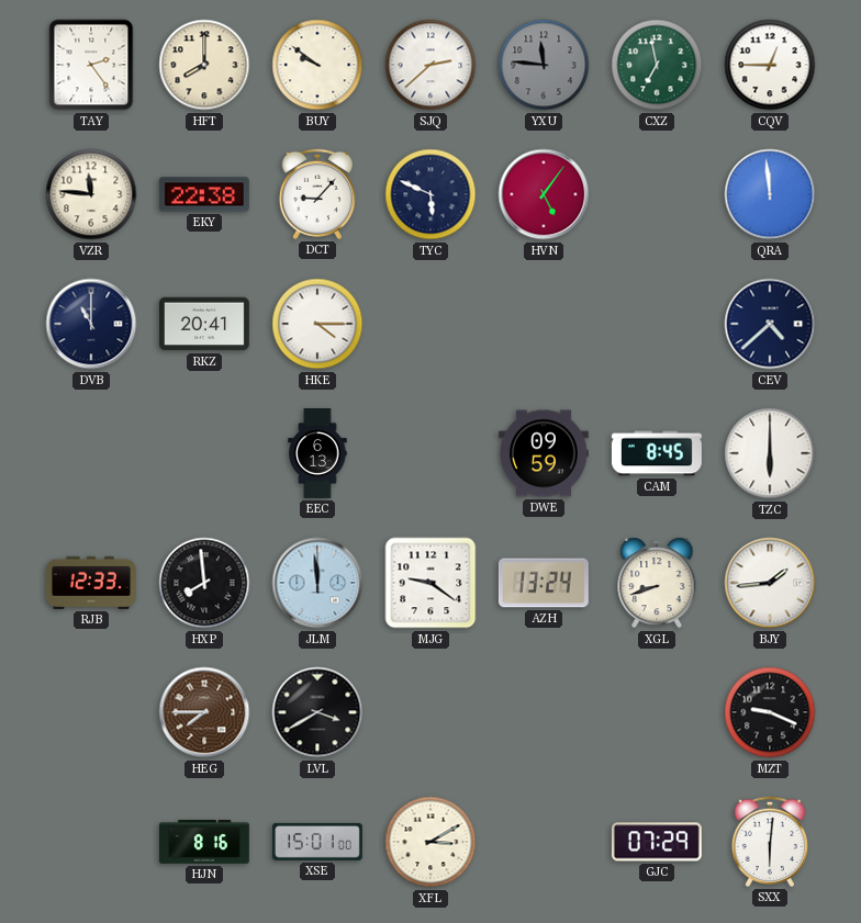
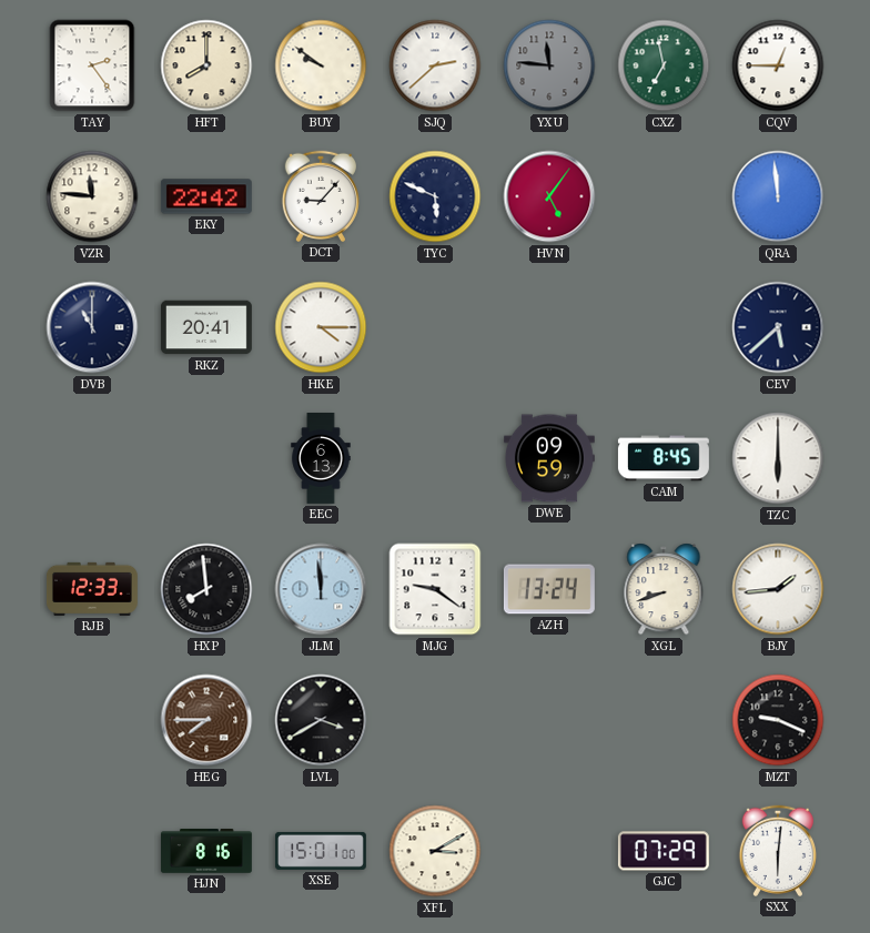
EKY: 22:38 -> 22:42 (206, 196)
CEV: 4:38 -> 5:38 (778, 327)
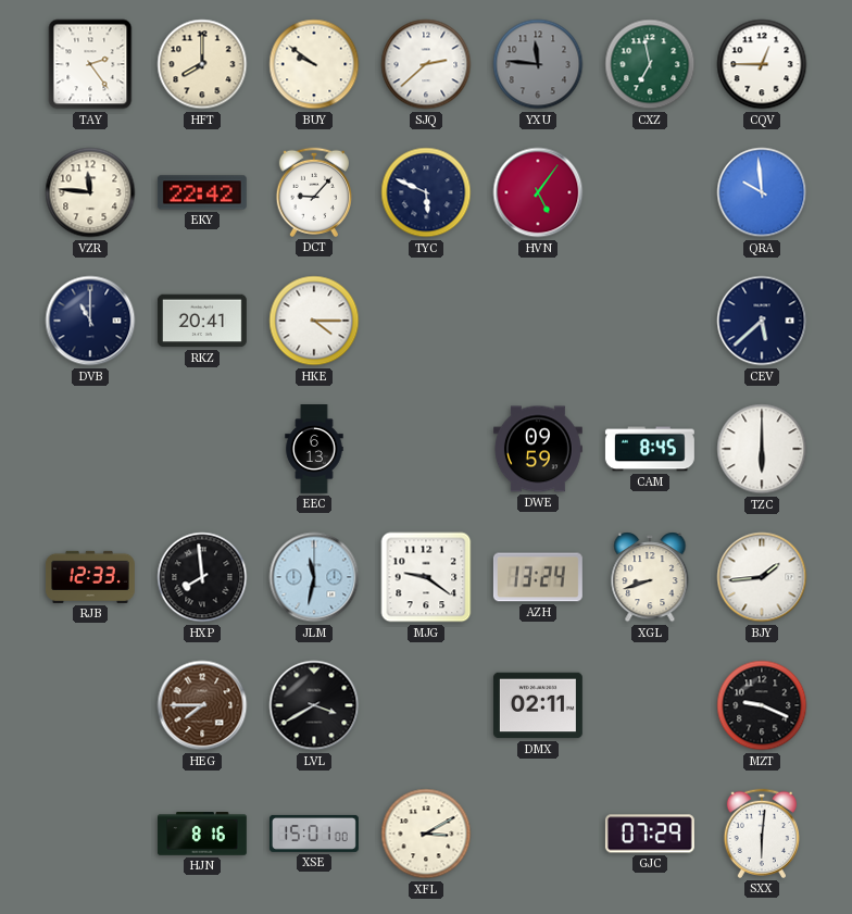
QRA: 11:59 -> 9:59 (762, 192)
JLM: 11:59 -> 11:32 (314, 577)
DMX: none -> 02:11 (538, 705)
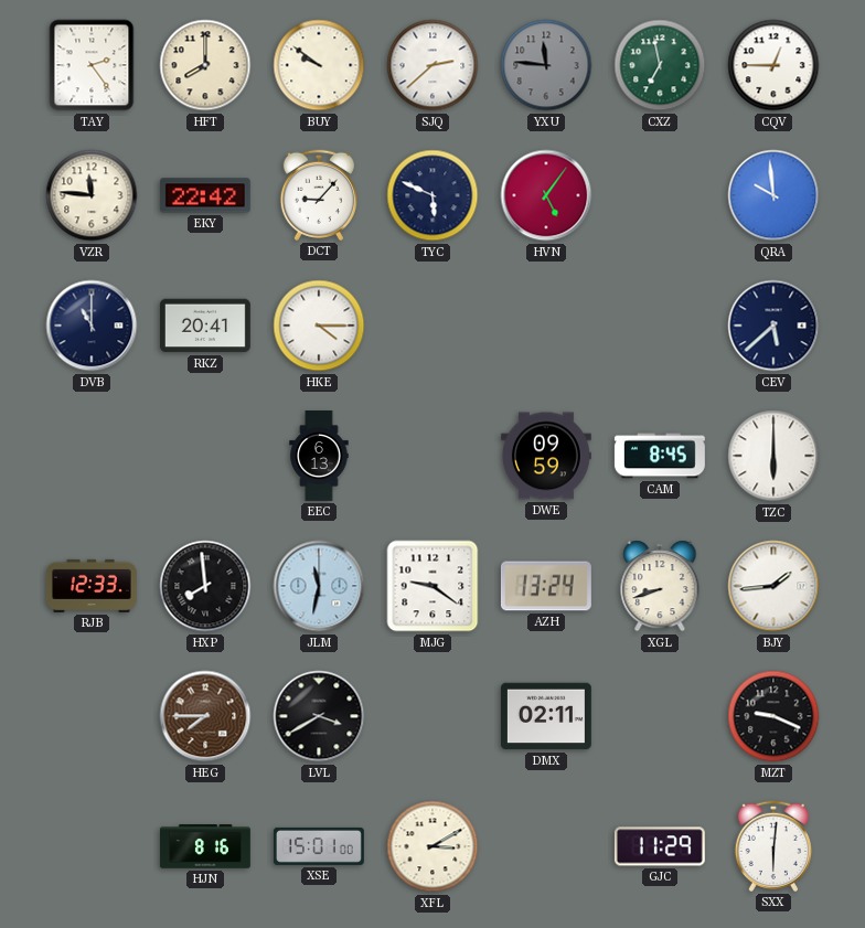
GJC: 07:29 -> 11:29 (660, 846)
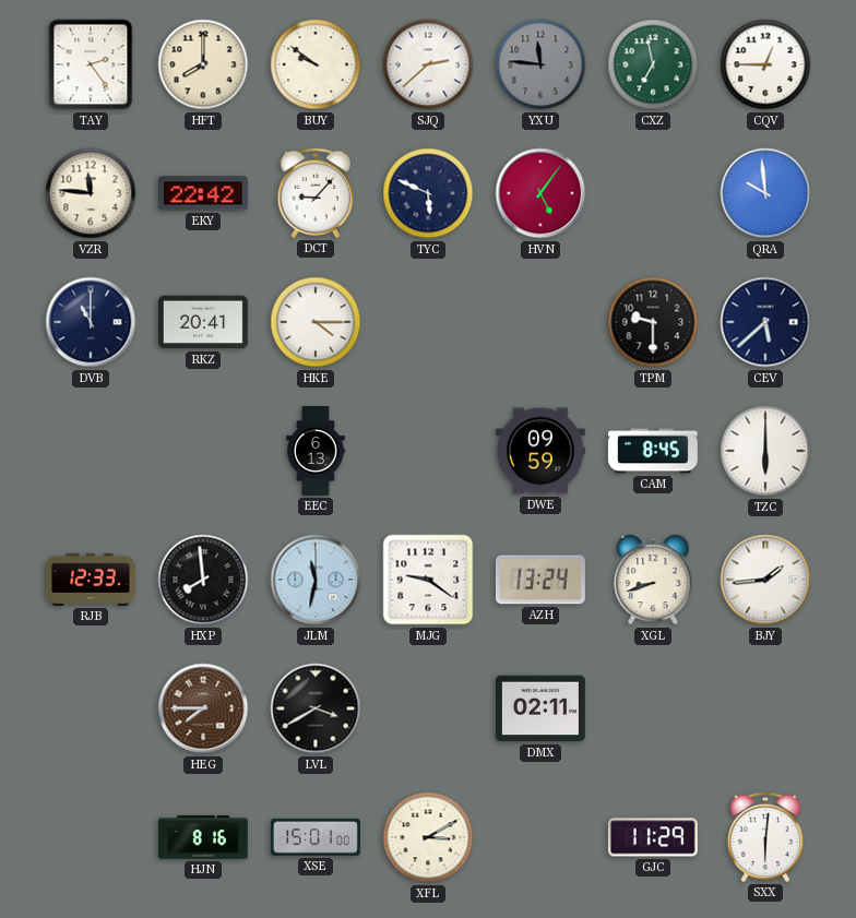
TPM: none -> 9:30 (653, 322)
MZT: 9:19 -> none (773, 716)
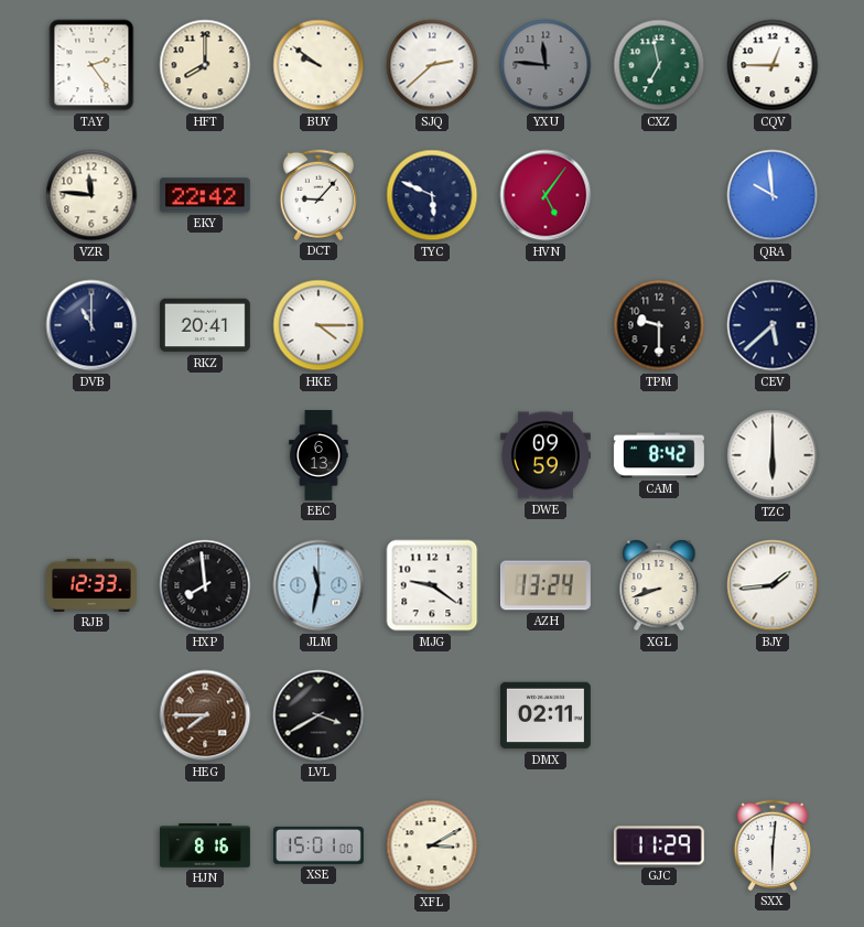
CAM: 8:45 -> 8:42 (659, 455)
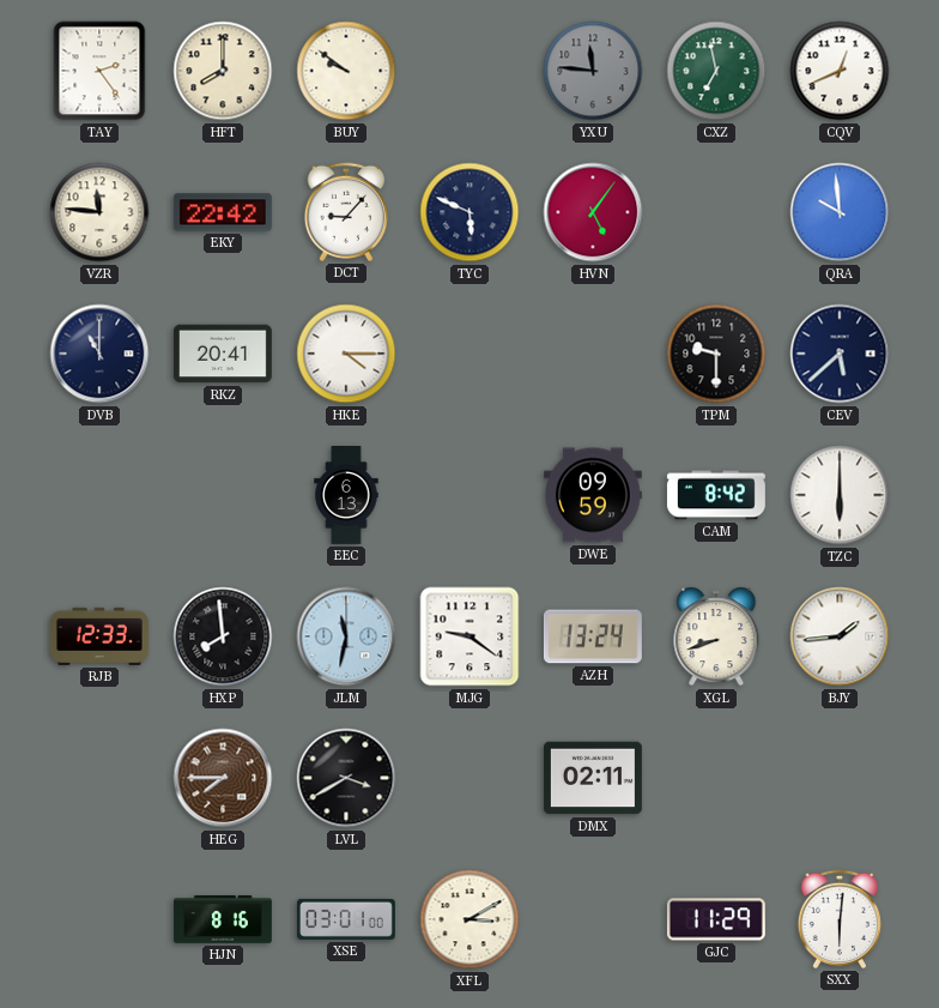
SJQ: 2:38 -> none (432, 65)
CQV: 12:45 -> 12:41 (840, 71)
XSE: 15:01 -> 03:01 (346, 919)
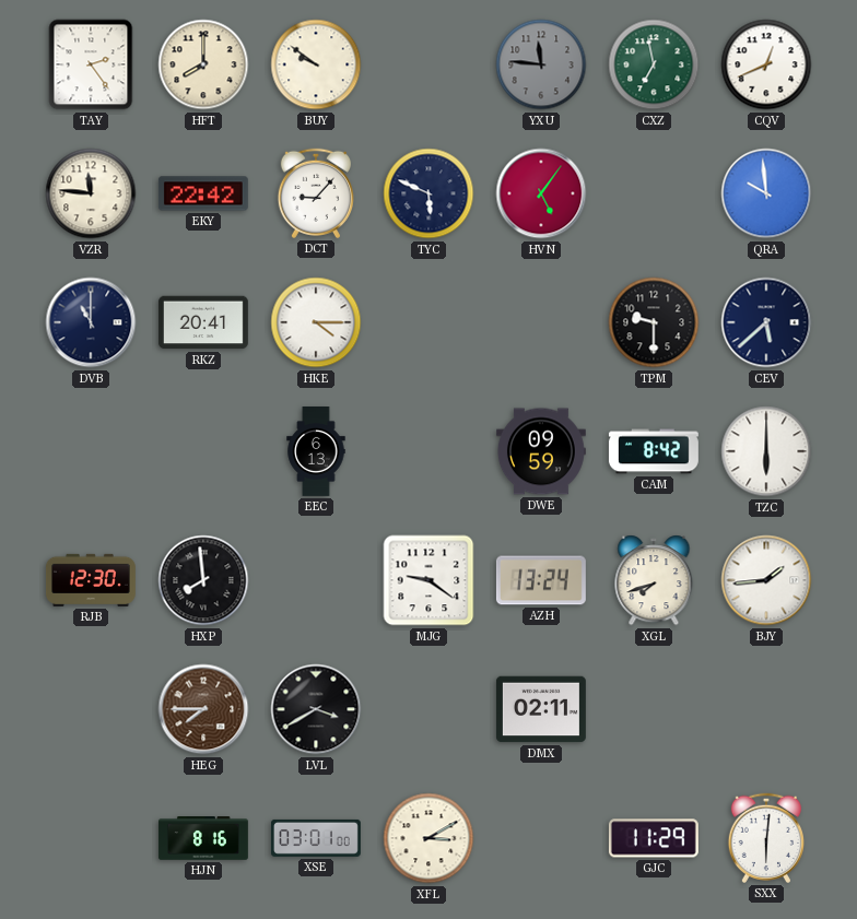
RJB: 12:33 -> 12:30 (91, 580)
JLM: 11:32 -> none (346, 636)
XGL: 8:42 -> 7:42 (654, 580)
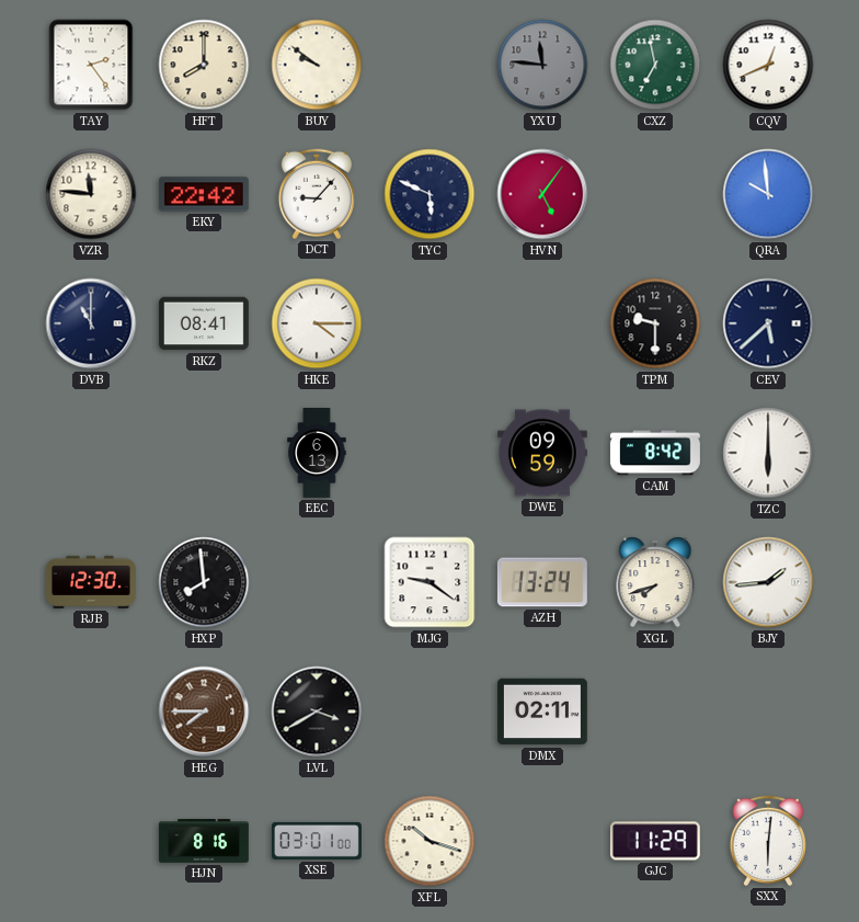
RKZ: 20:41 -> 08:41 (204, 323)
XFL: 3:10 -> 10:18 (429, 841)
